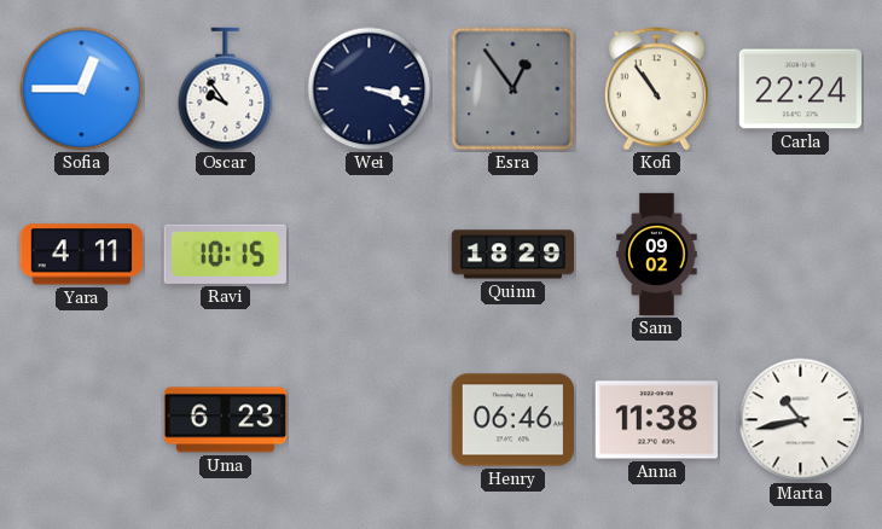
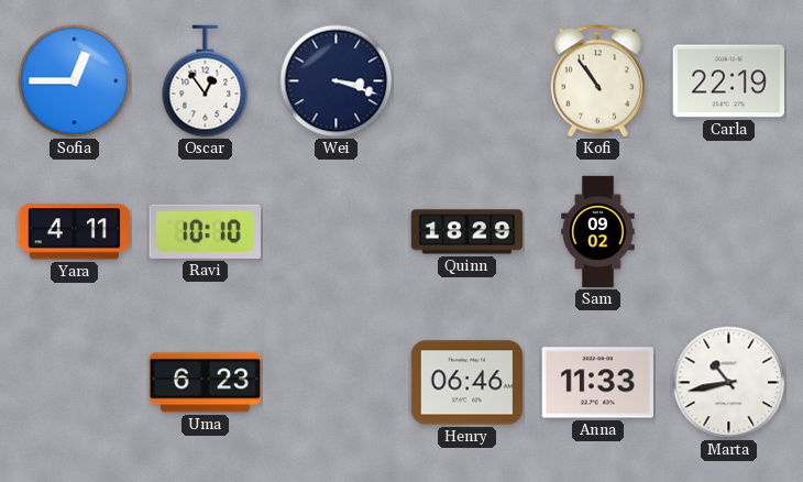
Oscar: 9:54 -> 12:54 (206, 81)
Esra: 12:54 -> none (513, 89)
Carla: 22:24 -> 22:19 (728, 81)
Ravi: 10:15 -> 10:10 (205, 231)
Anna: 11:38 -> 11:33 (597, 383)
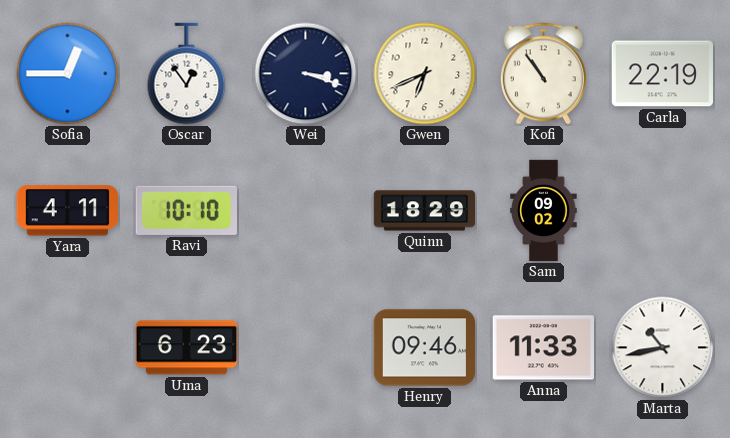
Gwen: none -> 6:41 (425, 74)
Henry: 06:46 -> 09:46 (424, 348)
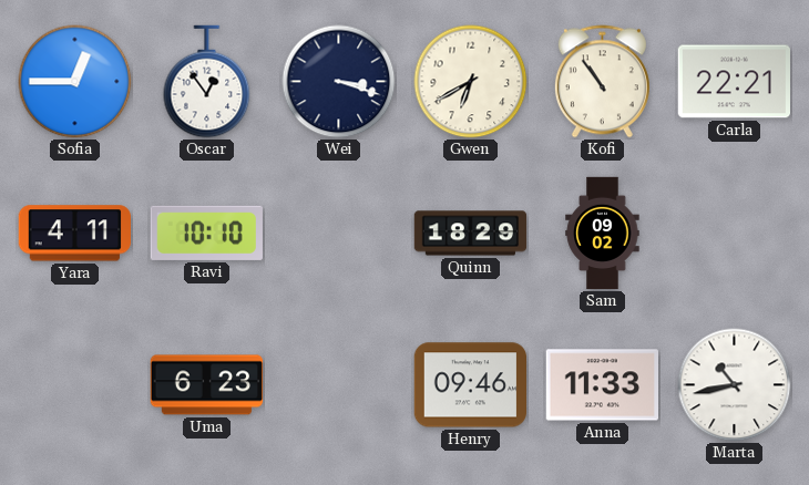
Gwen: 6:41 -> 6:40 (471, 82)
Carla: 22:19 -> 22:21 (734, 82)
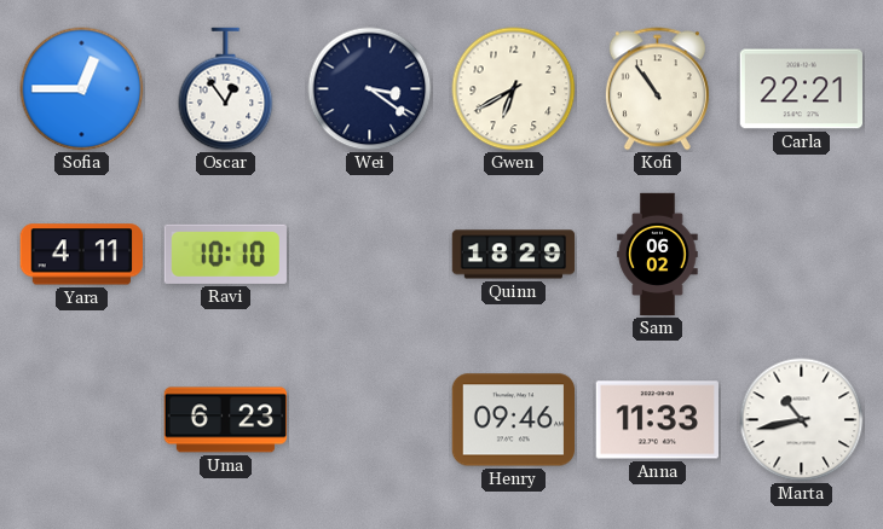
Wei: 3:18 -> 3:21 (370, 89)
Sam: 09:02 -> 06:02 (658, 255)
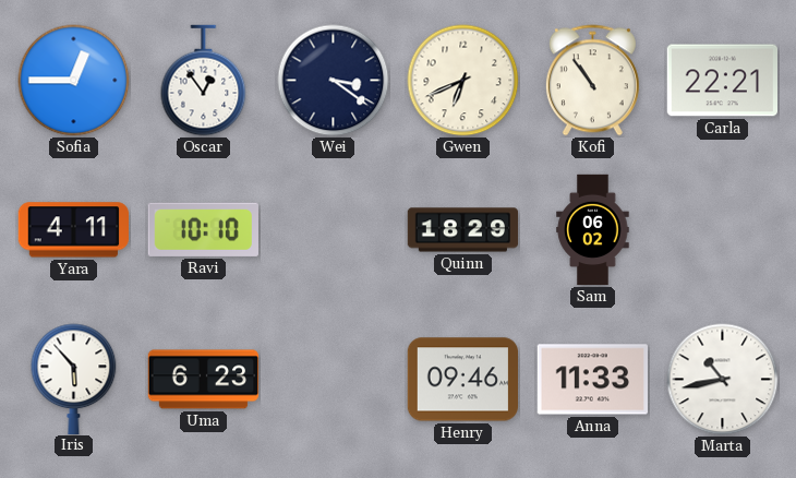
Gwen: 6:40 -> 6:41 (463, 81)
Iris: none -> 5:53 (74, 379)
